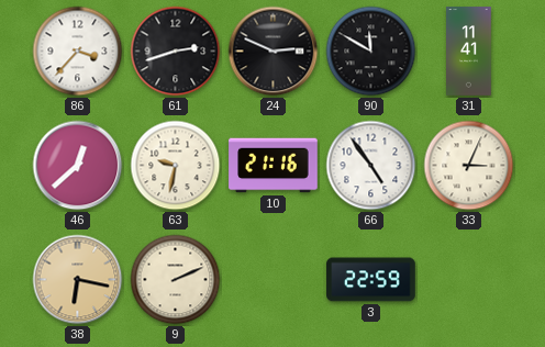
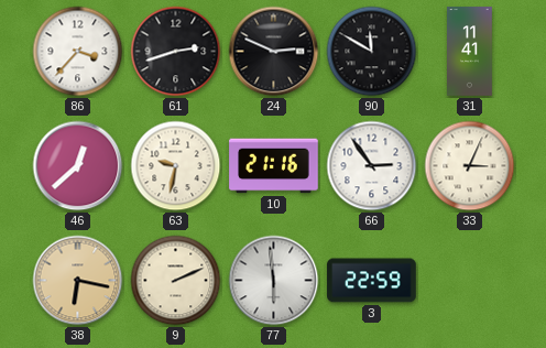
66: 4:54 -> 2:54 (372, 166)
77: none -> 5:59 (274, 281)
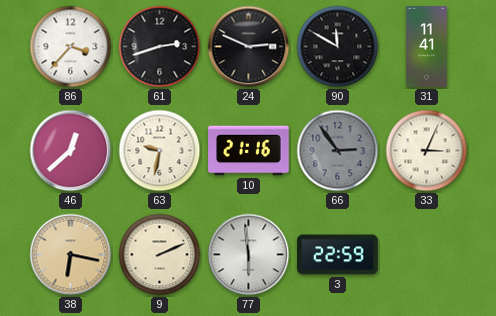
66 dial: white -> grey (338, 151)
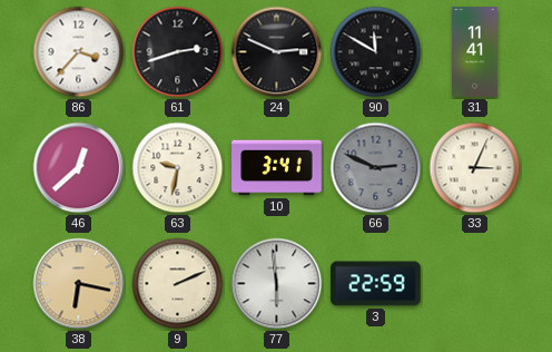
10: 21:16 -> 3:41 (277, 168)
66: 2:54 -> 2:49 (376, 168)
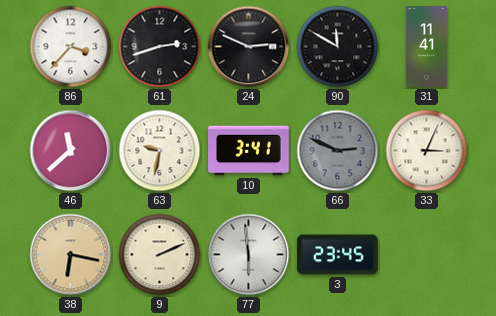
46: 12:38 -> 11:38 (71, 151)
3: 22:59 -> 23:45 (338, 255)
